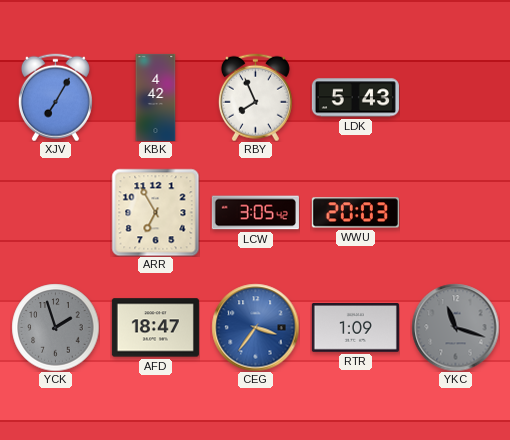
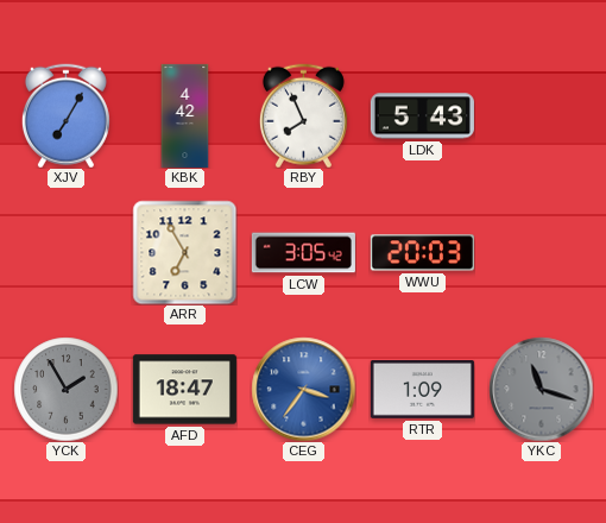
YCK: 1:57 -> 1:55 (65, 389)
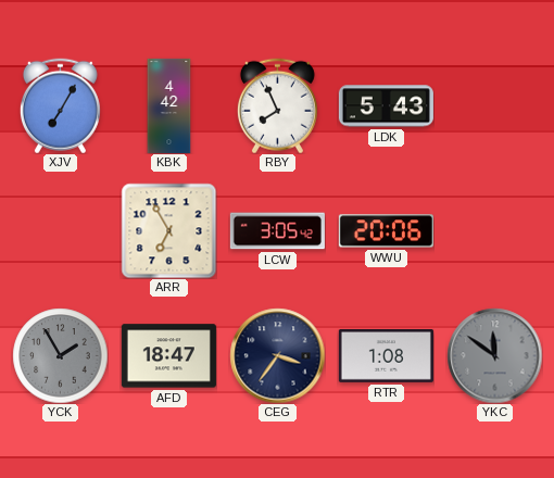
WWU: 20:03 -> 20:06 (386, 231)
CEG dial: blue -> navy (277, 355)
RTR: 1:09 -> 1:08 (386, 356)
YKC: 11:18 -> 11:51 (494, 355)
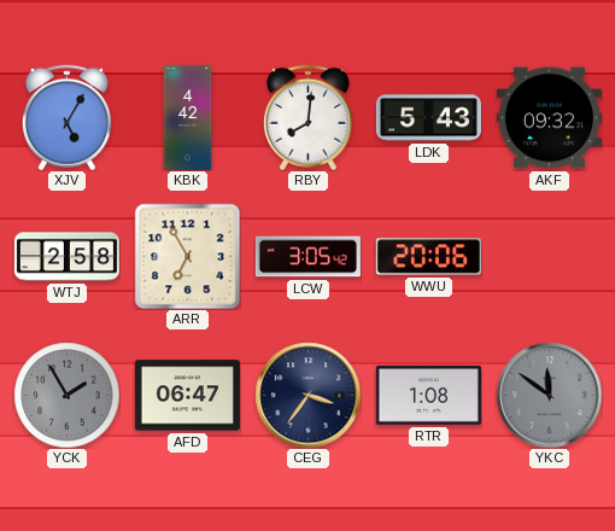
XJV: 7:05 -> 5:05 (66, 117)
RBY: 7:56 -> 8:01 (307, 117)
AKF: none -> 09:32 (549, 118)
WTJ: none -> 2:58 (66, 257)
AFD: 18:47 -> 06:47 (187, 396)
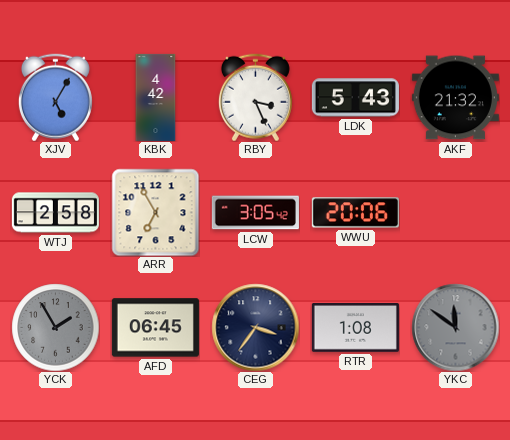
RBY: 8:01 -> 3:26 (255, 97)
AKF: 09:32 -> 21:32 (455, 98)
AFD: 06:47 -> 06:45 (155, 328)
